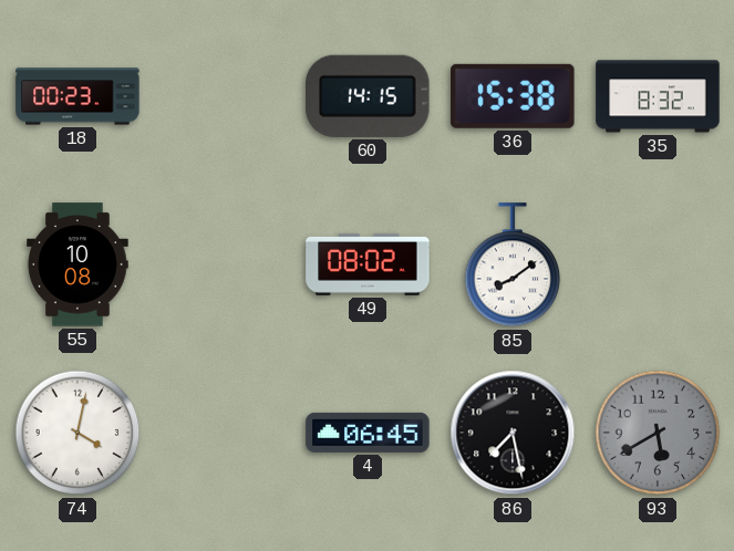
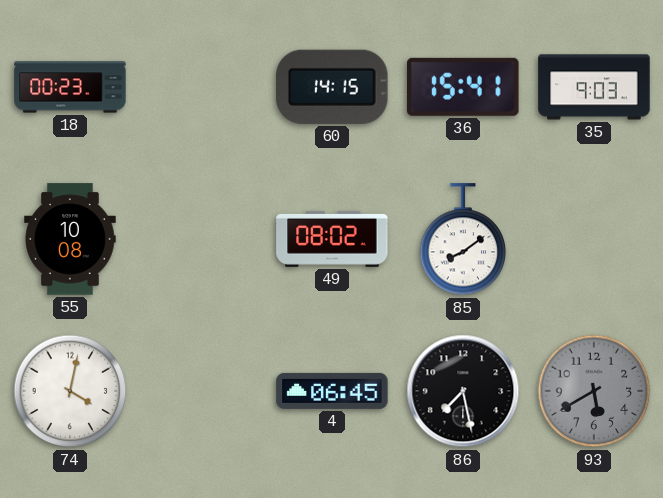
36: 15:38 -> 15:41 (463, 87)
35: 8:32 -> 9:03 (594, 87)
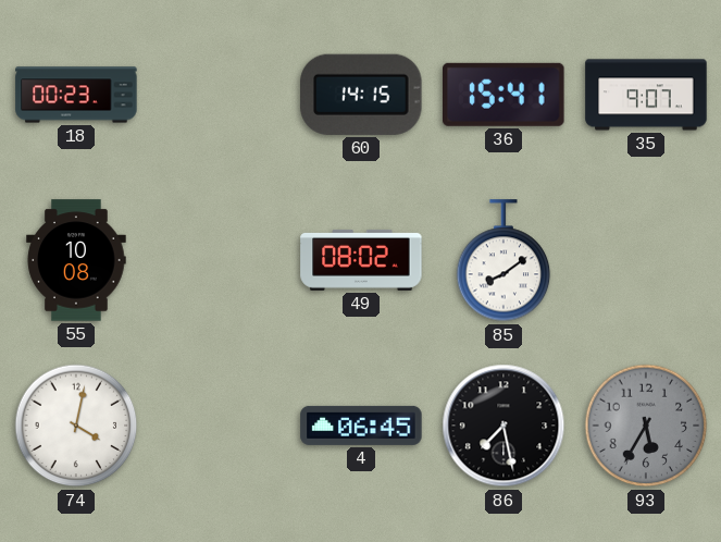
35: 9:03 -> 9:07 (646, 95)
93: 5:40 -> 5:35 (646, 426)
